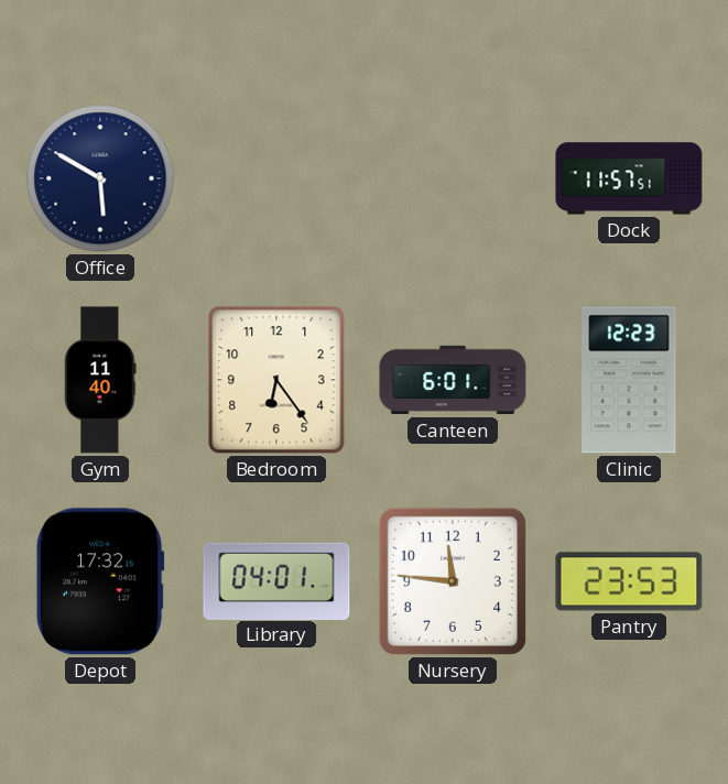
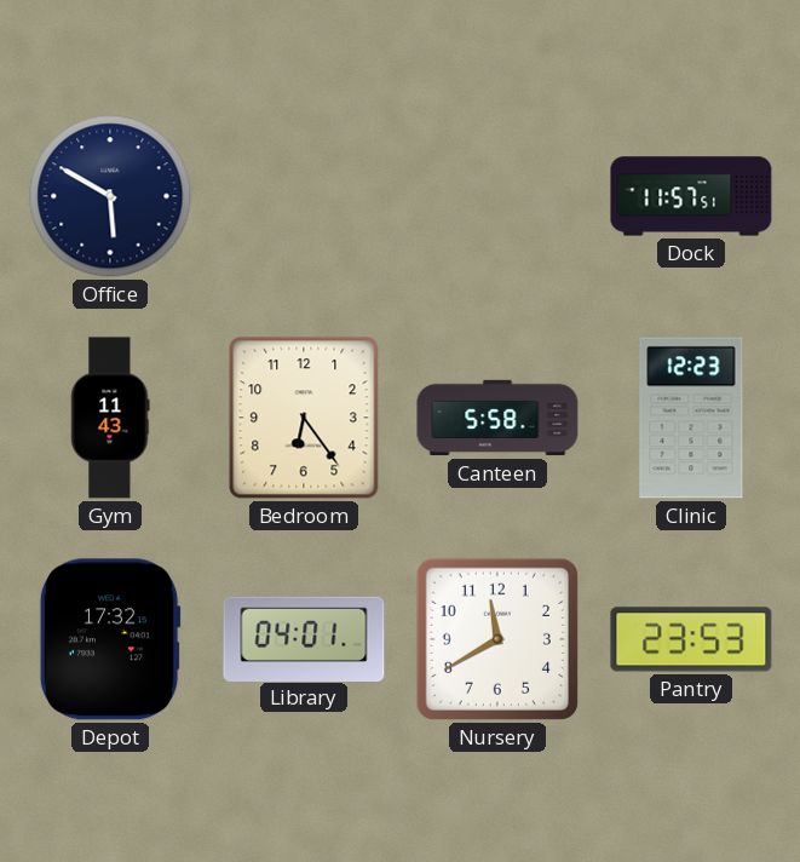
Gym: 11:40 -> 11:43 (110, 418)
Canteen: 6:01 -> 5:58 (497, 418)
Nursery: 11:46 -> 11:40 (497, 639)
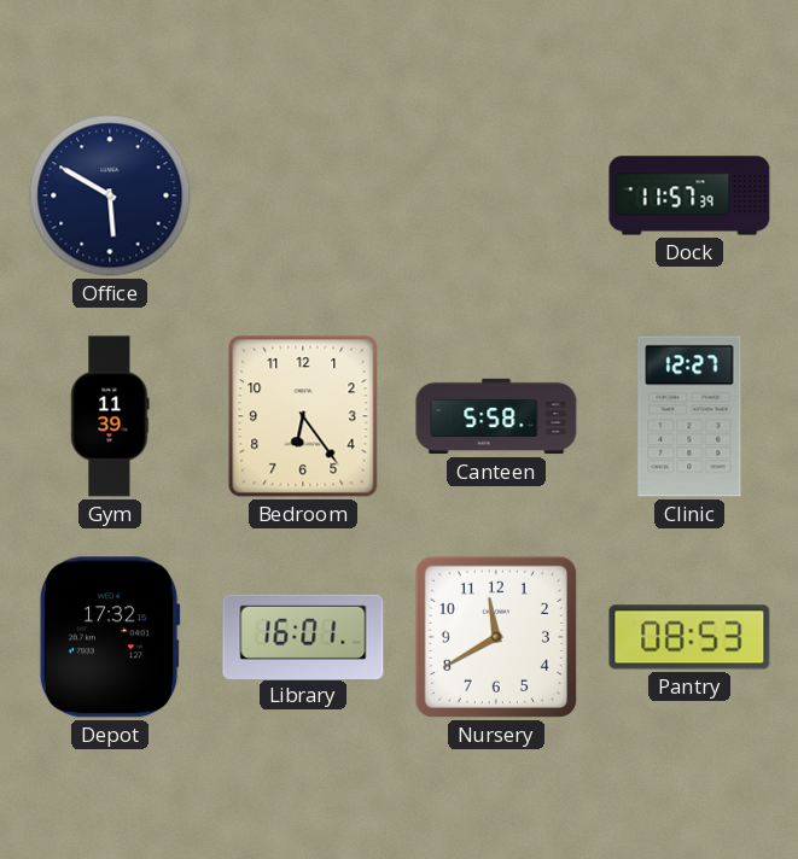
Dock: 11:57:51 -> 11:57:39 (689, 195)
Gym: 11:43 -> 11:39 (110, 416)
Clinic: 12:23 -> 12:27 (689, 416)
Library: 04:01 -> 16:01 (303, 636)
Pantry: 23:53 -> 08:53 (689, 637)
